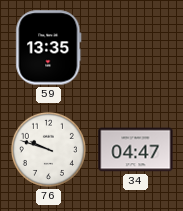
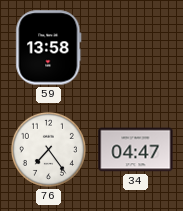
59: 13:35 -> 13:58 (49, 48)
76: 9:48 -> 7:24 (48, 149)
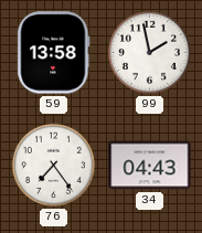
99: none -> 1:58 (149, 52)
34: 04:47 -> 04:43 (150, 166)
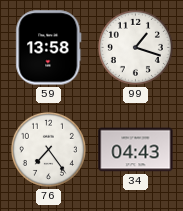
99: 1:58 -> 1:18 (135, 47)
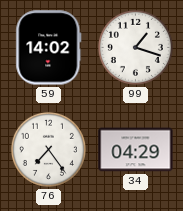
59: 13:58 -> 14:02 (49, 48)
34: 04:43 -> 04:29 (136, 150)
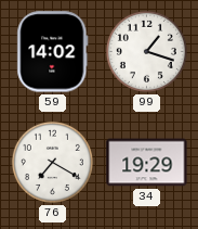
76: 7:24 -> 7:20 (52, 162)
34: 04:29 -> 19:29 (147, 163)
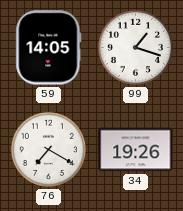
59: 14:02 -> 14:05 (49, 48)
34: 19:29 -> 19:26 (136, 150)
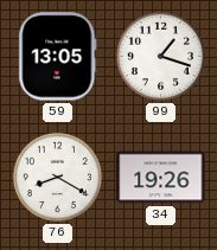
59: 14:05 -> 13:05 (58, 57)
76: 7:20 -> 8:20 (57, 177)
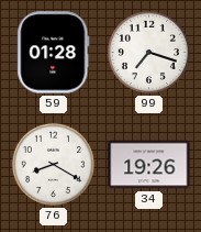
59: 13:05 -> 01:28 (54, 53)
99: 1:18 -> 7:18 (148, 52)
